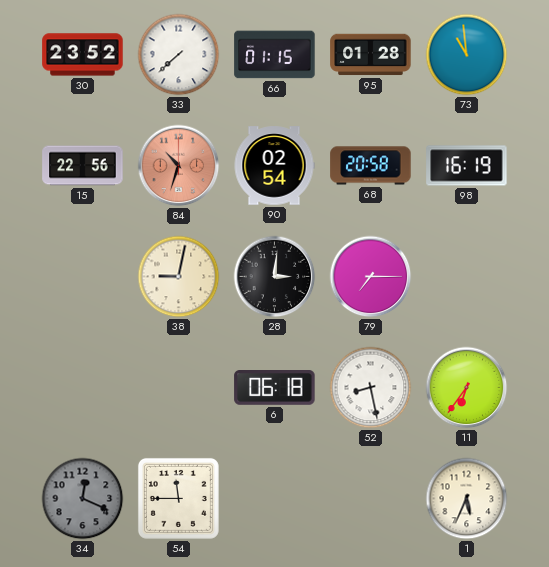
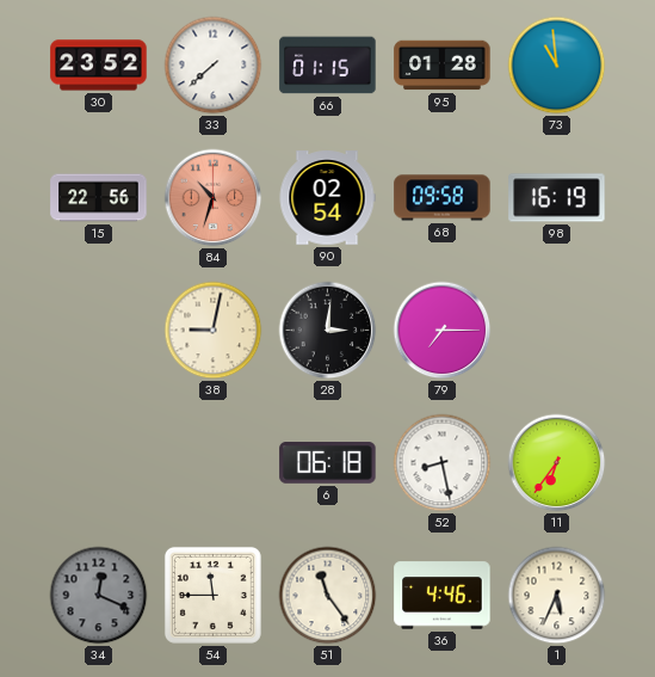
68: 20:58 -> 09:58 (443, 198)
51: none -> 11:24 (328, 596)
36: none -> 4:46 (443, 596)
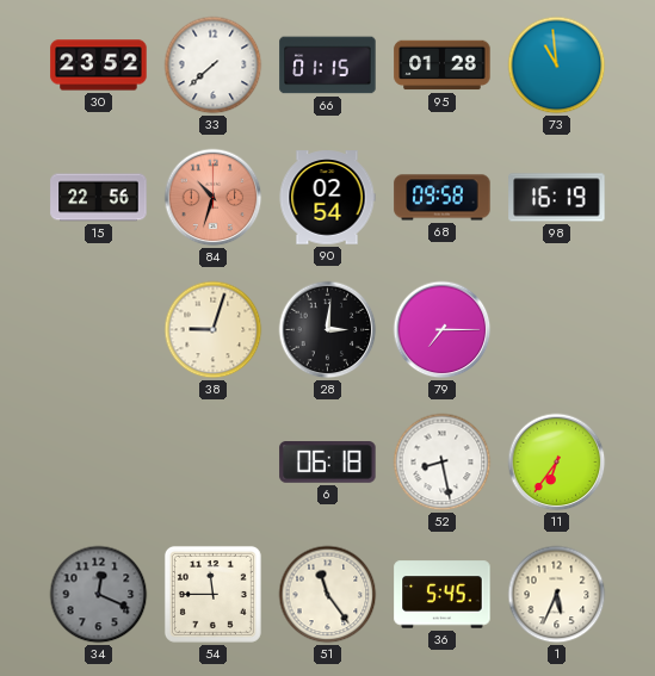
38: 9:02 -> 9:03 (214, 330)
36: 4:46 -> 5:45 (443, 595)
